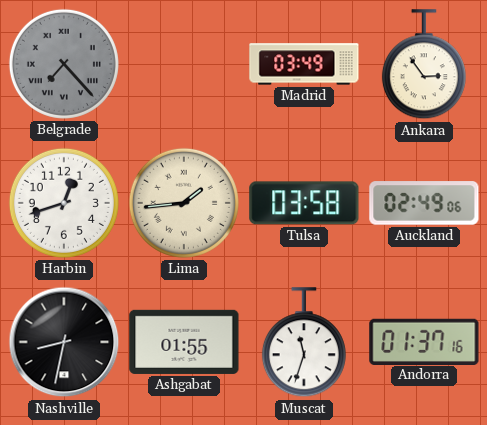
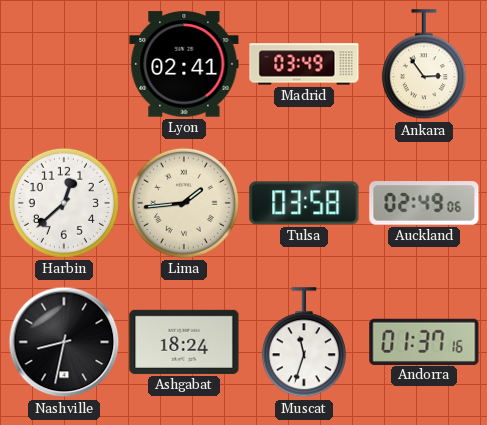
Belgrade: 7:23 -> none (64, 64)
Lyon: none -> 02:41 (184, 64)
Harbin: 12:42 -> 12:38 (64, 203)
Ashgabat: 01:55 -> 18:24 (184, 342)
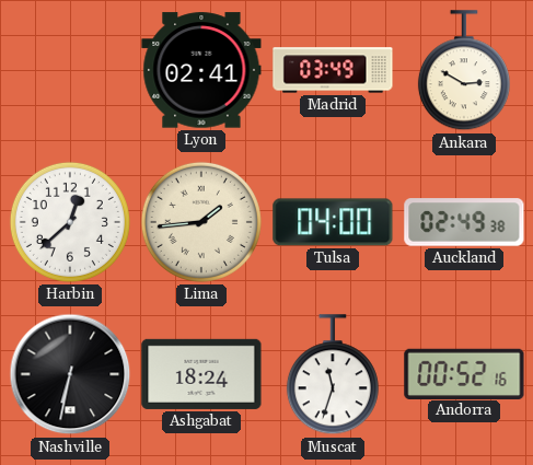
Ankara: 2:54 -> 2:50 (464, 71)
Tulsa: 03:58 -> 04:00 (333, 222)
Auckland: 02:49:06 -> 02:49:38 (464, 222)
Nashville: 8:32 -> 6:32 (70, 374)
Andorra: 01:37 -> 00:52 (464, 373)
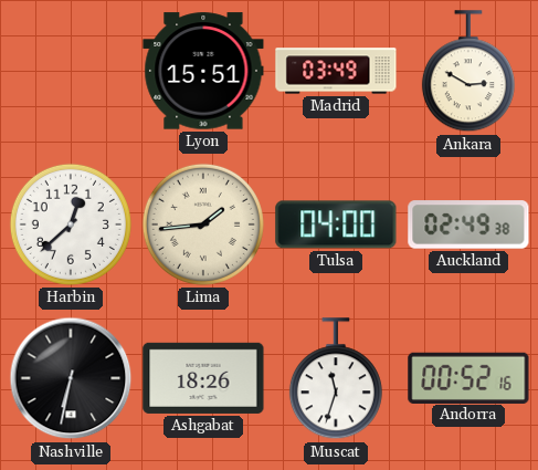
Lyon: 02:41 -> 15:51 (203, 71)
Ashgabat: 18:24 -> 18:26 (203, 378)
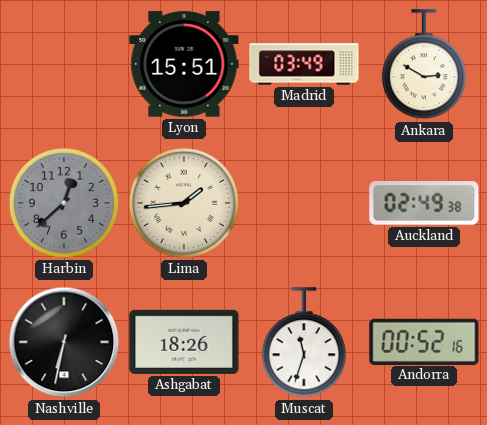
Harbin dial: white -> grey (64, 203)
Tulsa: 04:00 -> none (336, 224)
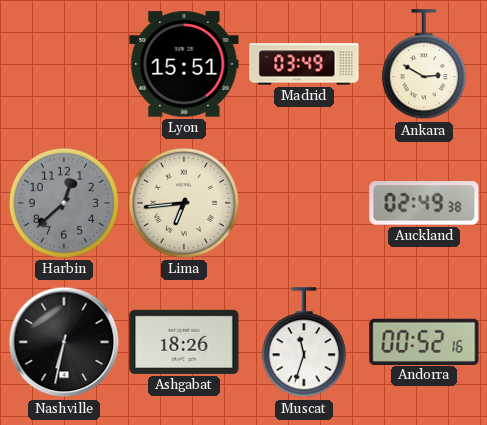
Lima: 1:44 -> 6:44 (184, 203)
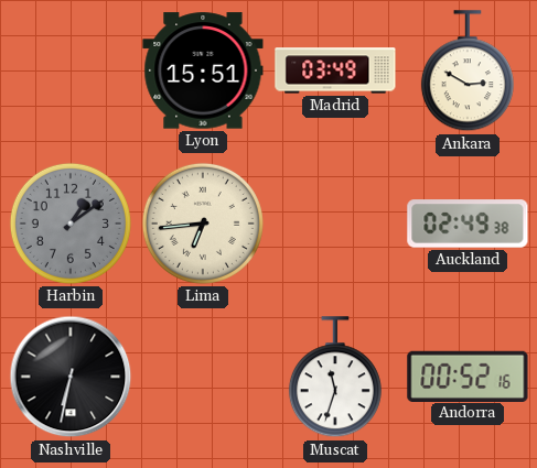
Harbin: 12:38 -> 1:09 (71, 224)
Ashgabat: 18:26 -> none (184, 342)
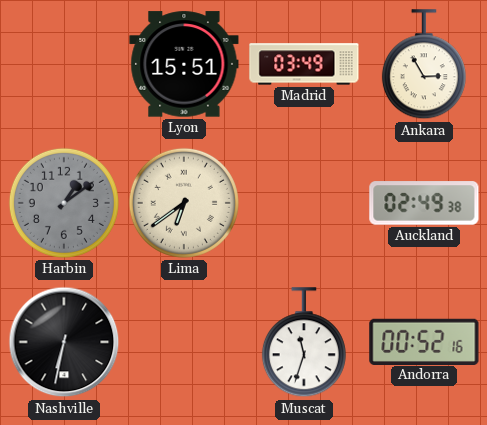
Ankara: 2:50 -> 2:55 (424, 65)
Lima: 6:44 -> 6:39 (184, 203)
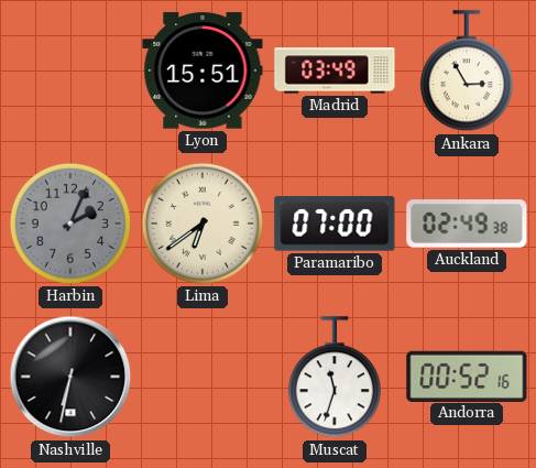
Harbin: 1:09 -> 2:04 (70, 224)
Paramaribo: none -> 07:00 (335, 224)
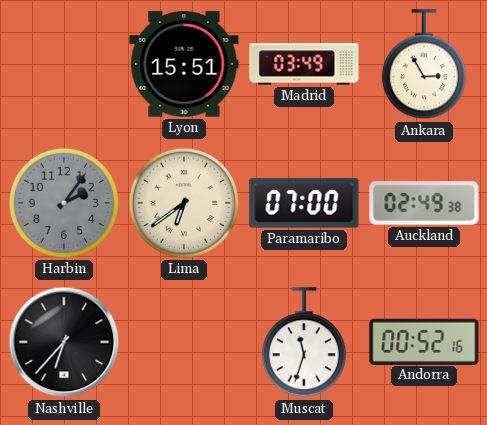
Harbin: 2:04 -> 2:06 (64, 203)
Nashville: 6:32 -> 6:37 (64, 342)
